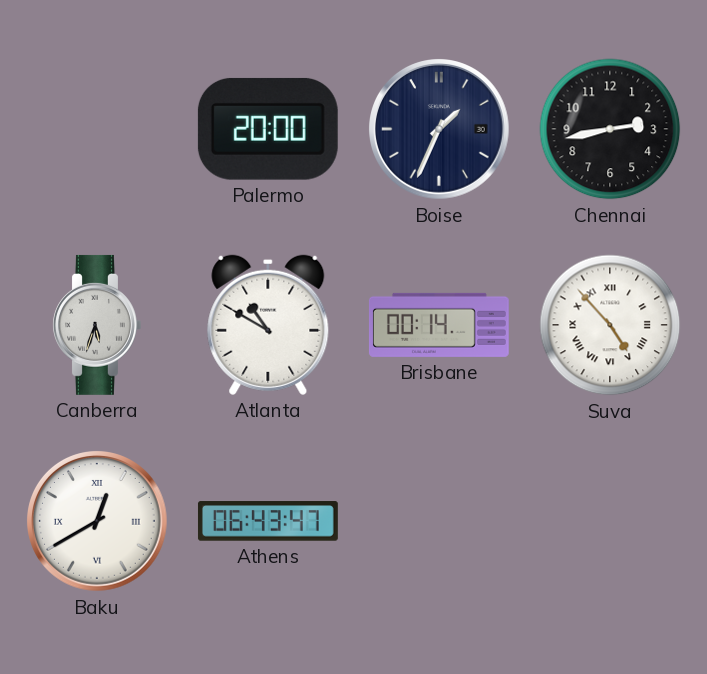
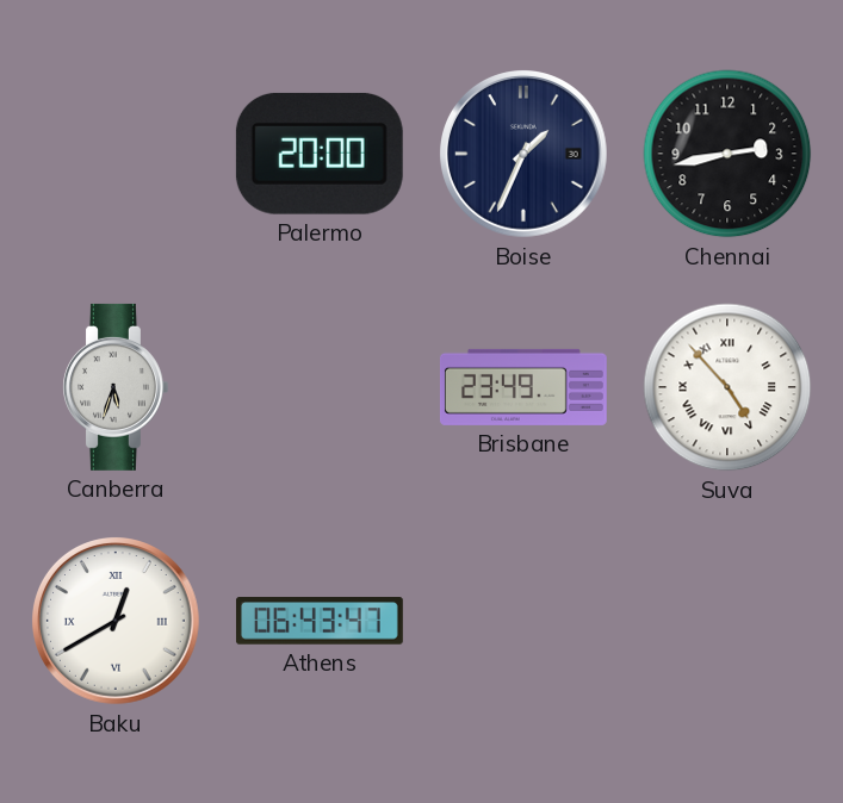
Atlanta: 10:50 -> none (268, 325)
Brisbane: 00:14 -> 23:49 (523, 387)
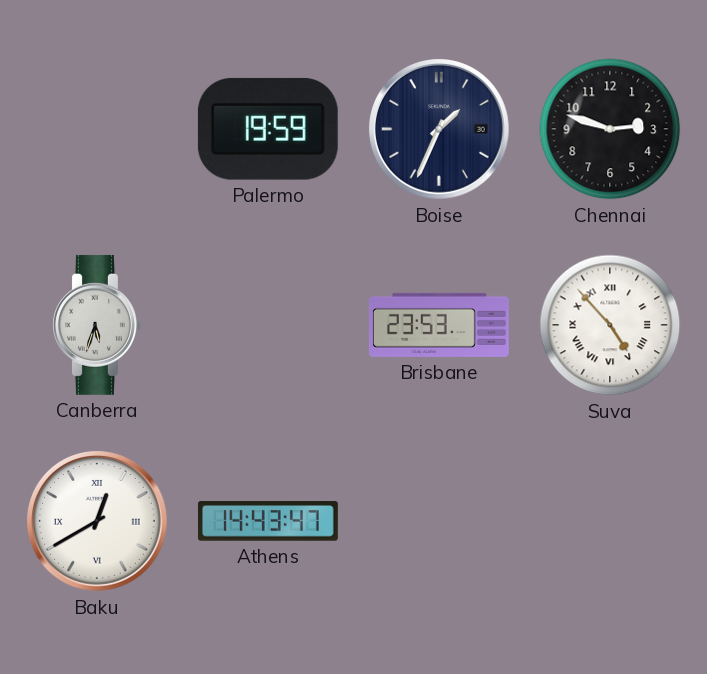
Palermo: 20:00 -> 19:59 (268, 129)
Chennai: 2:43 -> 2:48 (610, 129)
Brisbane: 23:49 -> 23:53 (439, 325)
Athens: 06:43 -> 14:43 (268, 521)
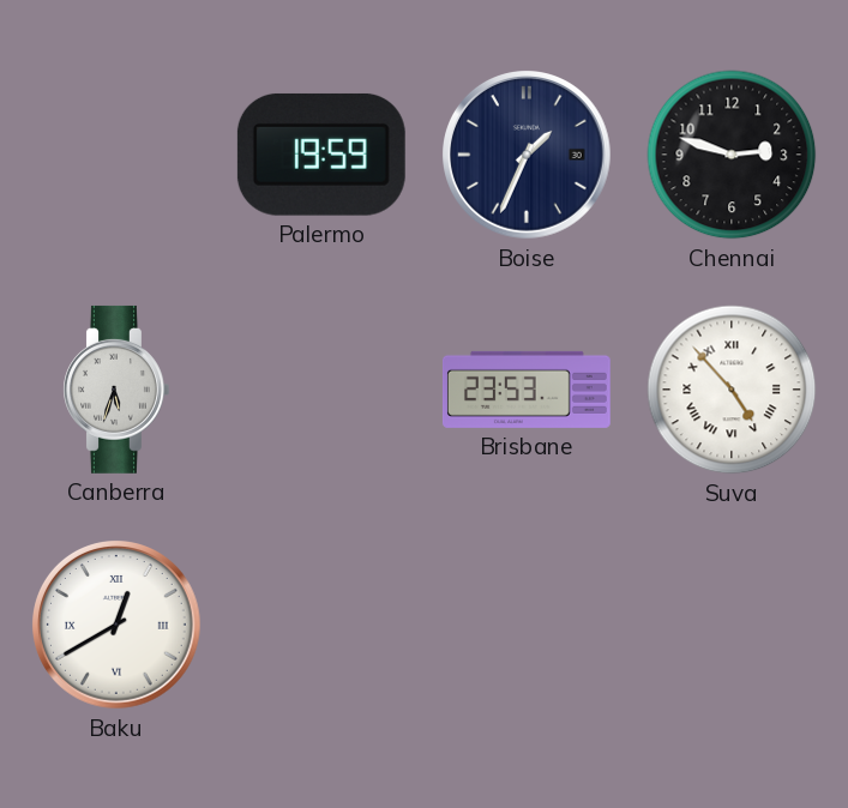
Athens: 14:43 -> none (268, 521)
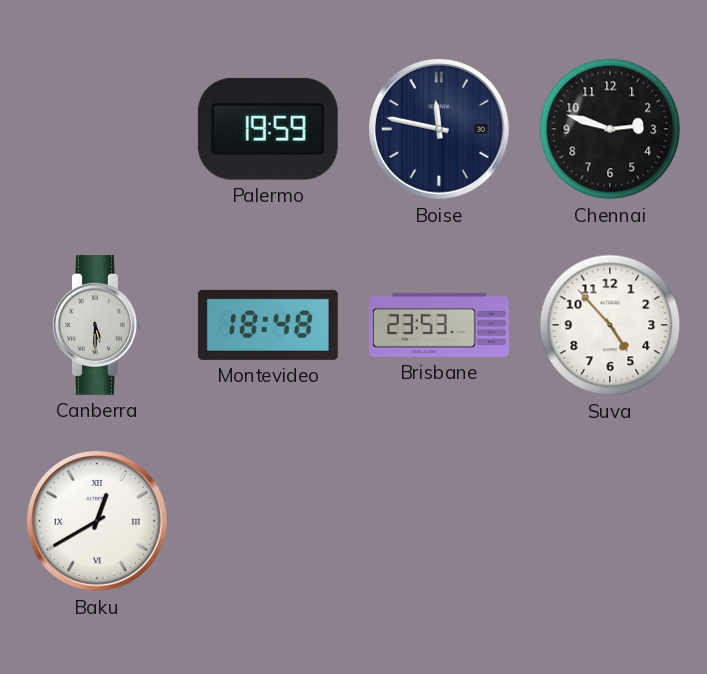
Boise: 1:34 -> 11:47 (440, 130)
Canberra: 5:33 -> 5:30 (97, 325)
Montevideo: none -> 18:48 (268, 325)
Suva numerals: Roman -> Arabic (610, 325)
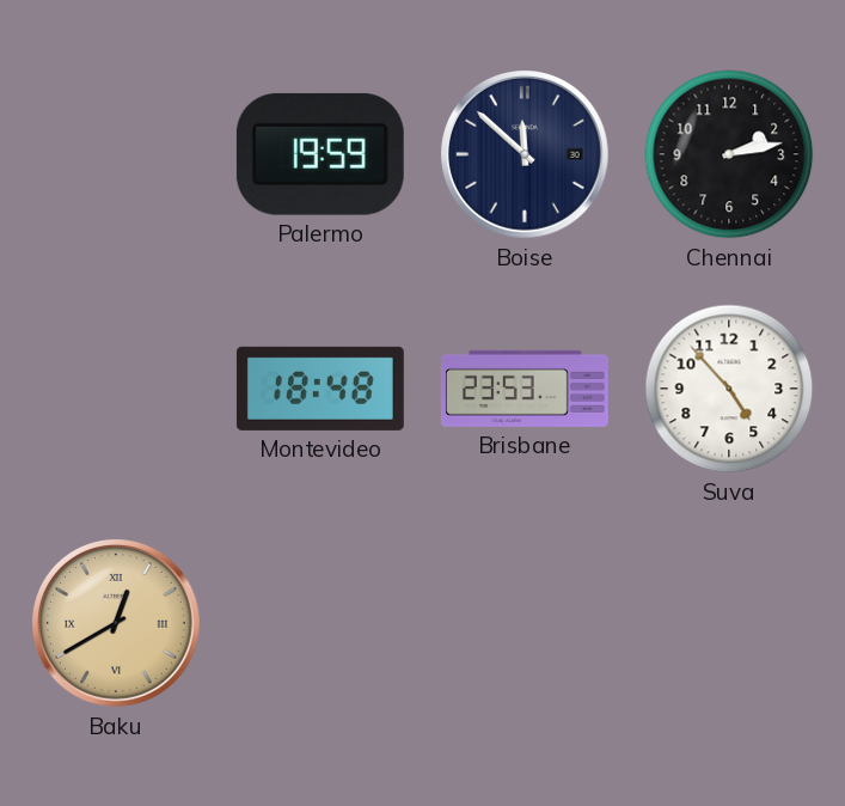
Boise: 11:47 -> 11:52 (526, 155)
Chennai: 2:48 -> 2:13 (729, 154)
Canberra: 5:30 -> none (97, 325)
Baku dial: white -> champagne (117, 624)
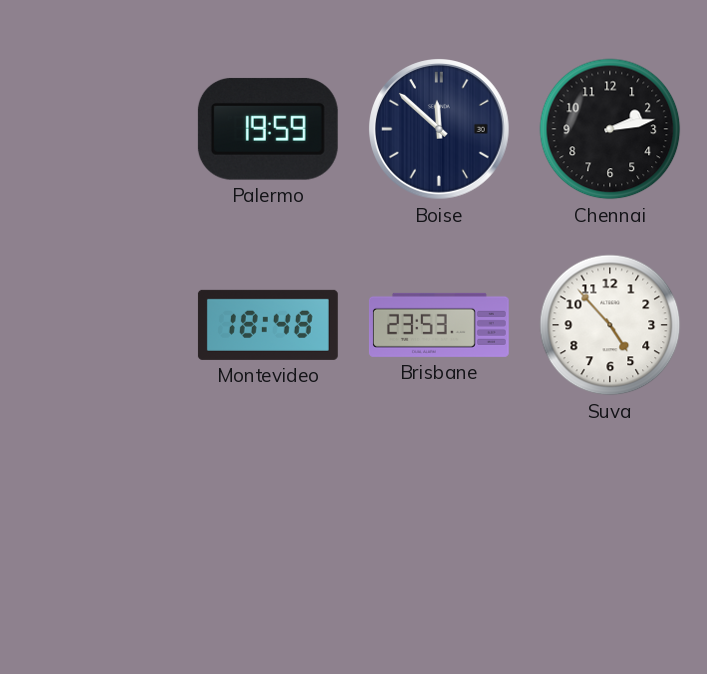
Baku: 12:40 -> none (117, 624)
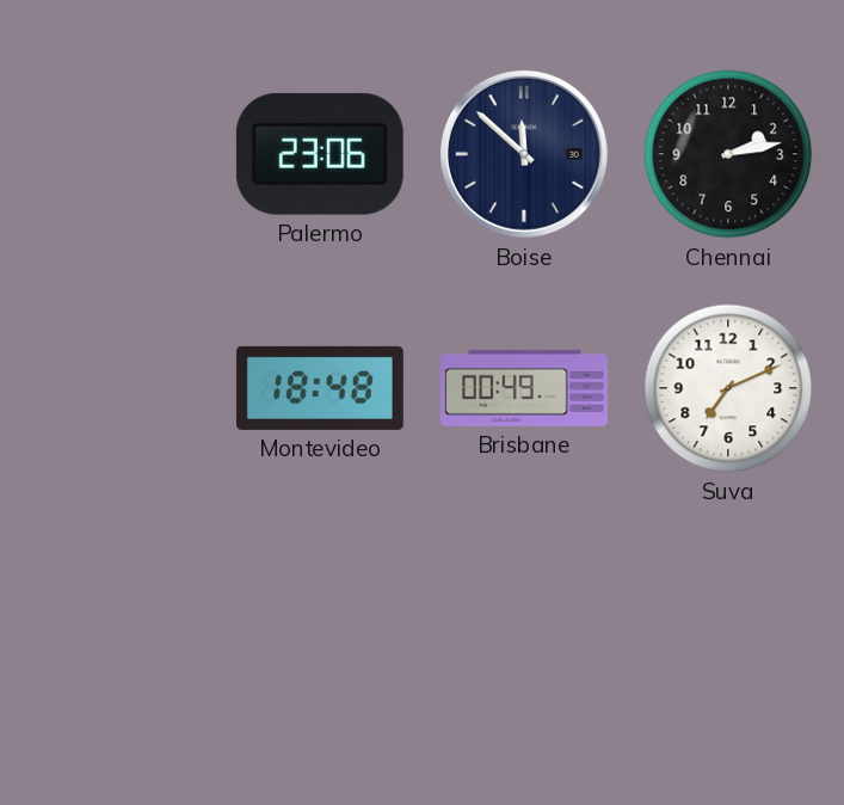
Palermo: 19:59 -> 23:06 (320, 154)
Brisbane: 23:53 -> 00:49 (524, 388)
Suva: 4:53 -> 7:11 (728, 388)
